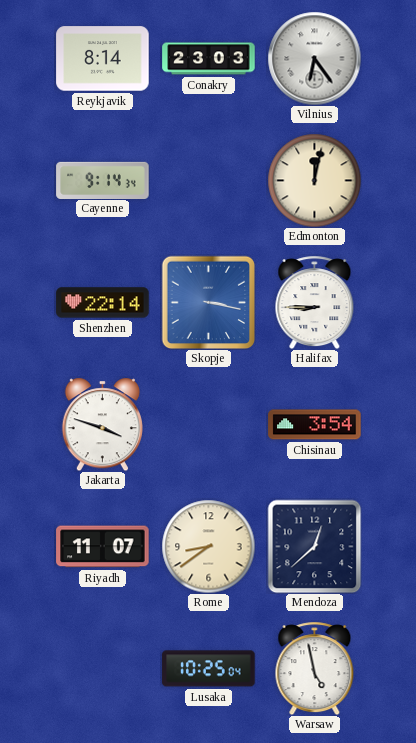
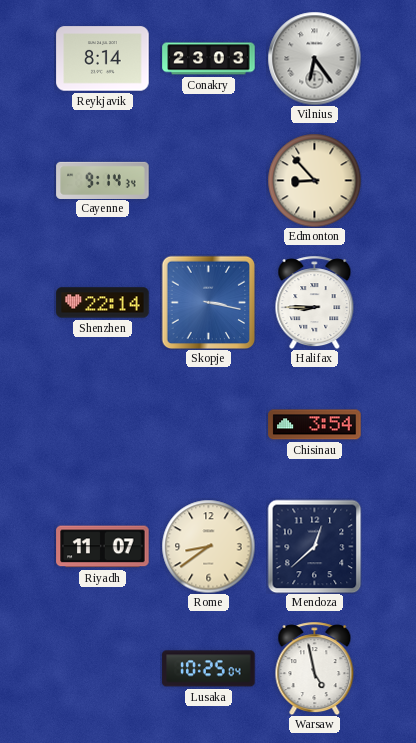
Edmonton: 12:02 -> 8:53 (314, 180)
Jakarta: 3:48 -> none (102, 424)
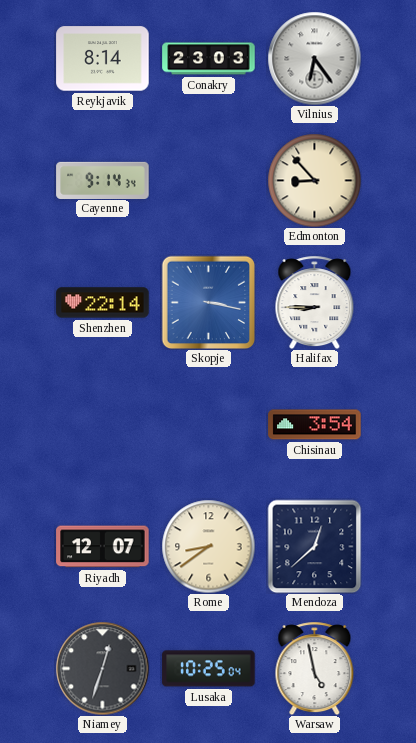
Riyadh: 11:07 -> 12:07 (103, 547)
Niamey: none -> 12:33 (102, 668)
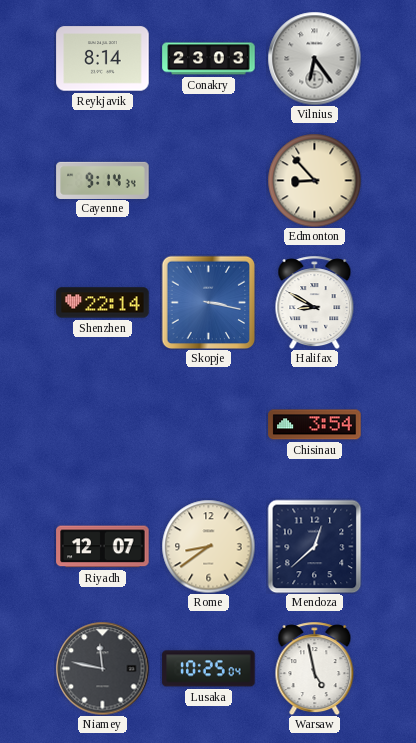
Halifax: 8:45 -> 8:50 (315, 302)
Niamey: 12:33 -> 11:47 (102, 668)
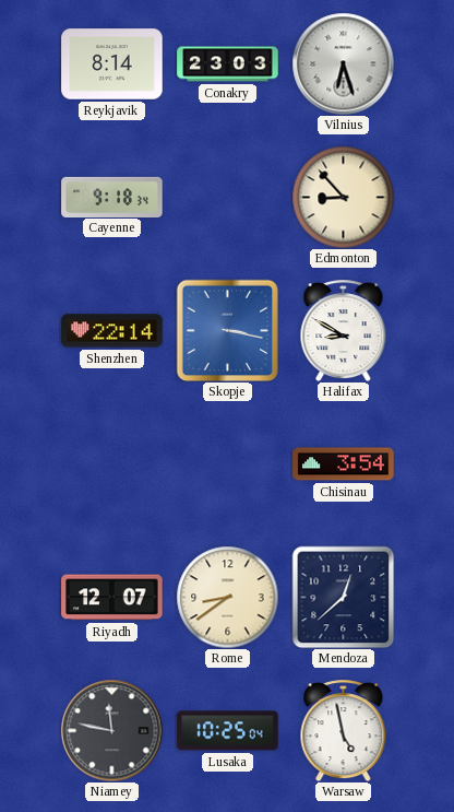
Vilnius: 6:24 -> 6:27 (343, 63)
Cayenne: 9:14 -> 9:18 (112, 197)
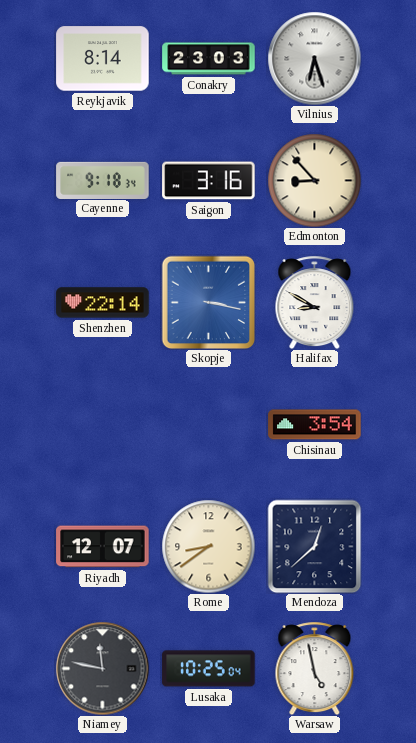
Saigon: none -> 3:16 (209, 181)
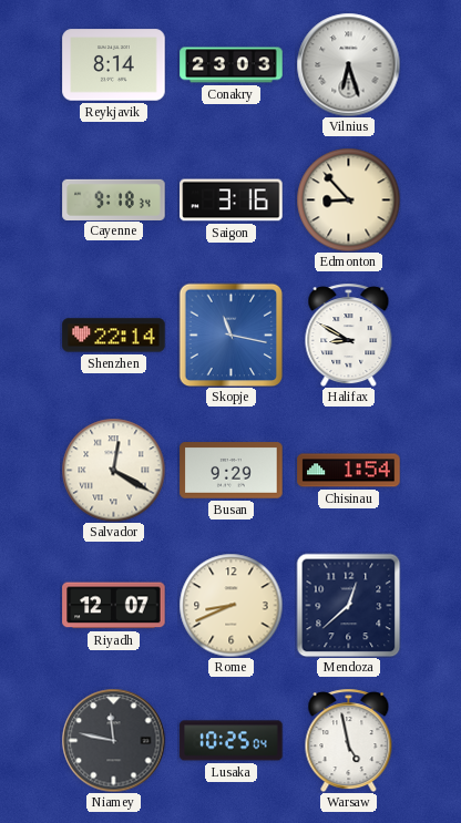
Skopje: 3:17 -> 11:17 (230, 335)
Salvador: none -> 12:20 (113, 470)
Busan: none -> 9:29 (232, 471)
Chisinau: 3:54 -> 1:54 (349, 471)
Rome: 8:39 -> 8:41 (230, 605)
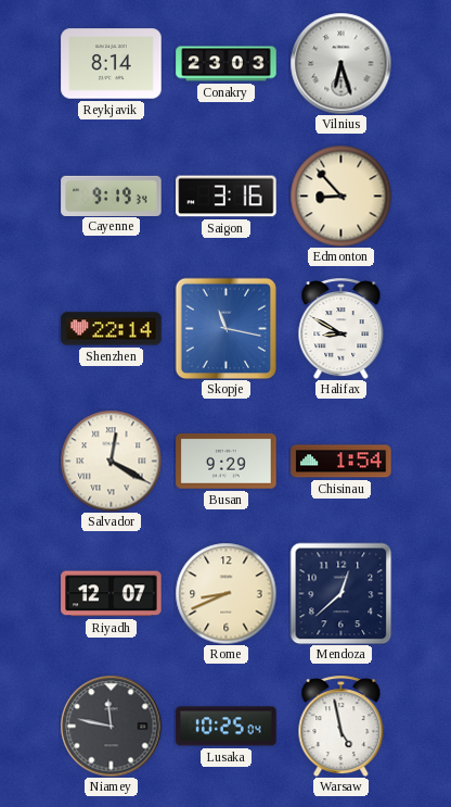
Cayenne: 9:18 -> 9:19 (112, 196)
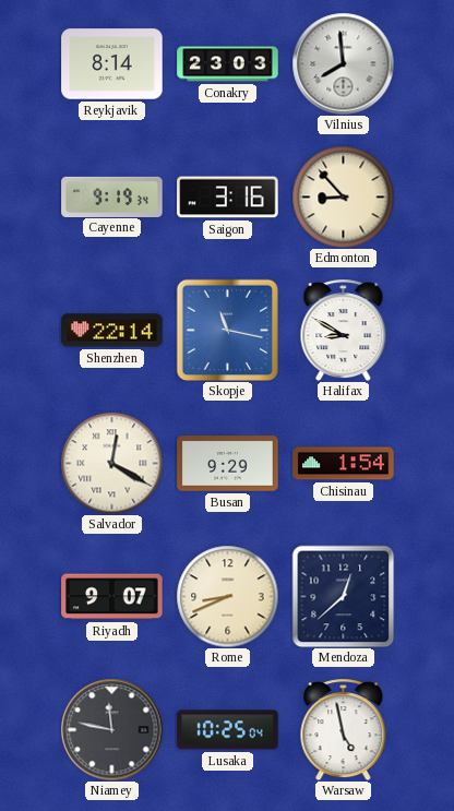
Vilnius: 6:27 -> 7:59 (343, 63)
Riyadh: 12:07 -> 9:07 (112, 597)
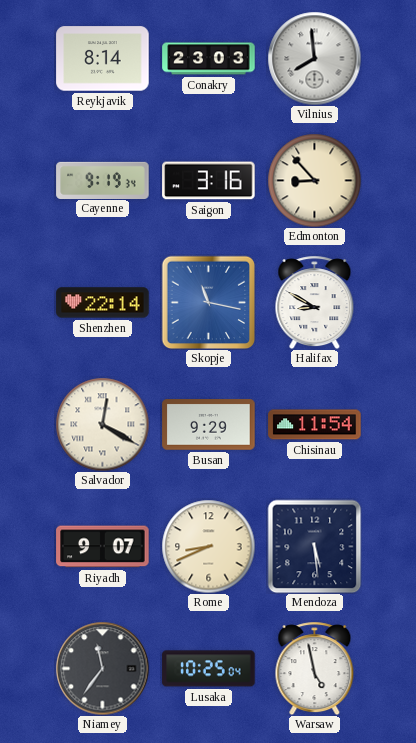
Chisinau: 1:54 -> 11:54 (315, 425)
Mendoza: 12:38 -> 5:29 (314, 546)
Niamey: 11:47 -> 11:36 (102, 668)
